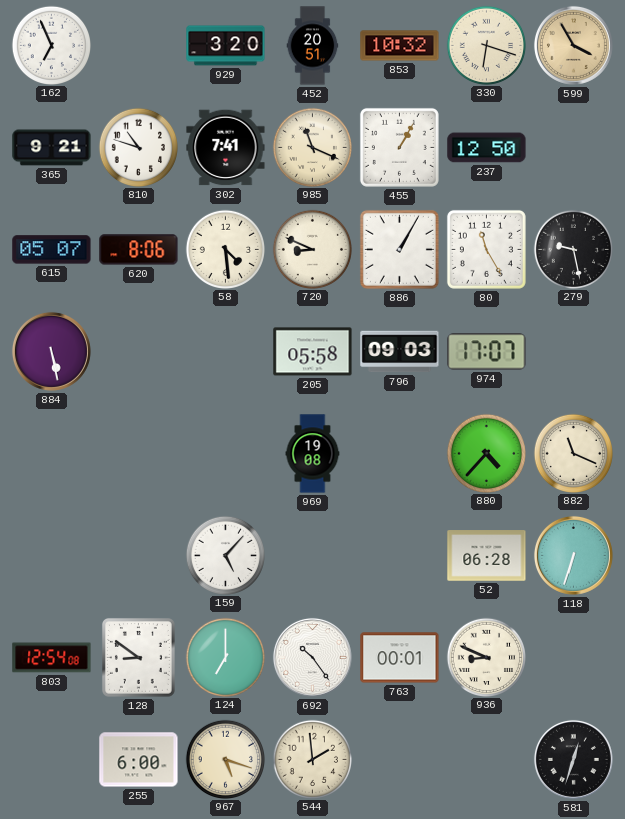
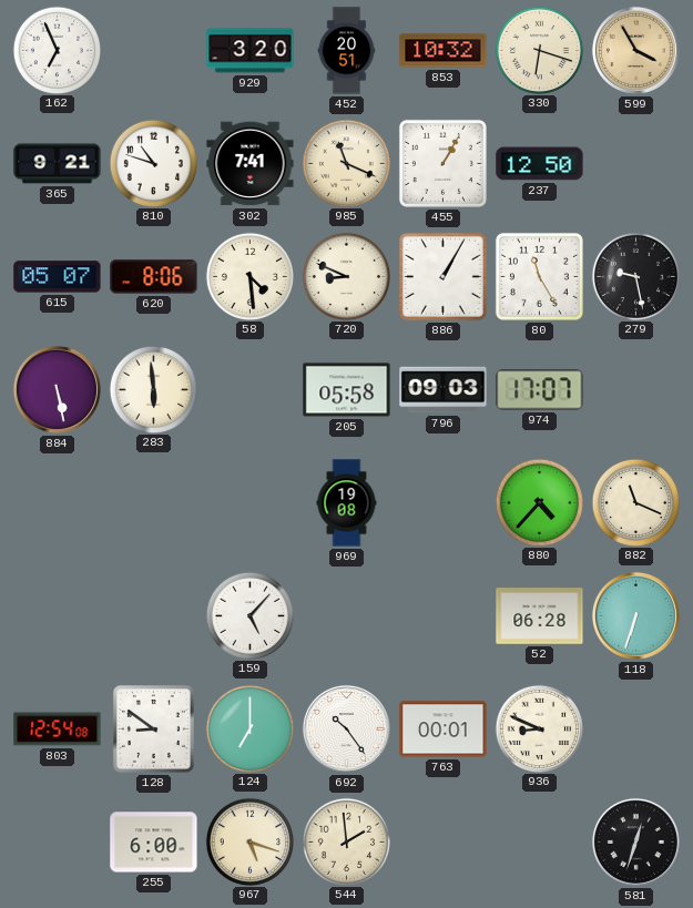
283: none -> 5:59 (153, 389)
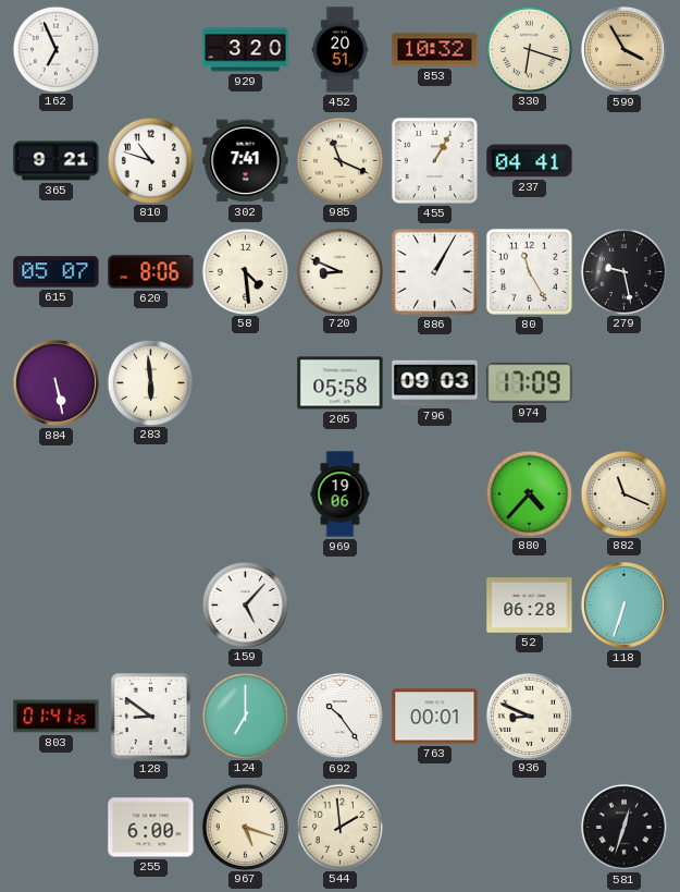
237: 12:50 -> 04:41 (530, 161)
974: 17:07 -> 17:09 (530, 383)
969: 19:08 -> 19:06 (341, 494)
803: 12:54 -> 01:41 (57, 717)
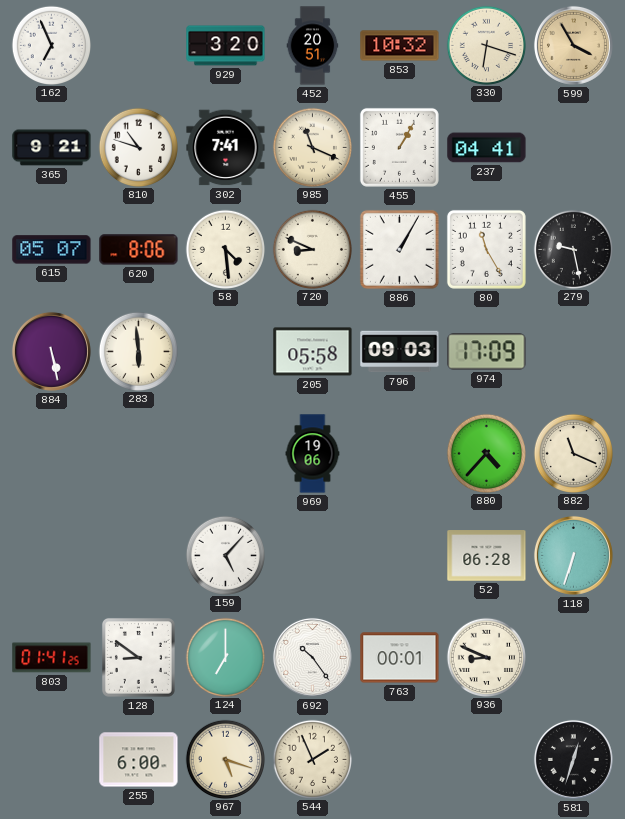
544: 1:59 -> 1:56 (312, 759)
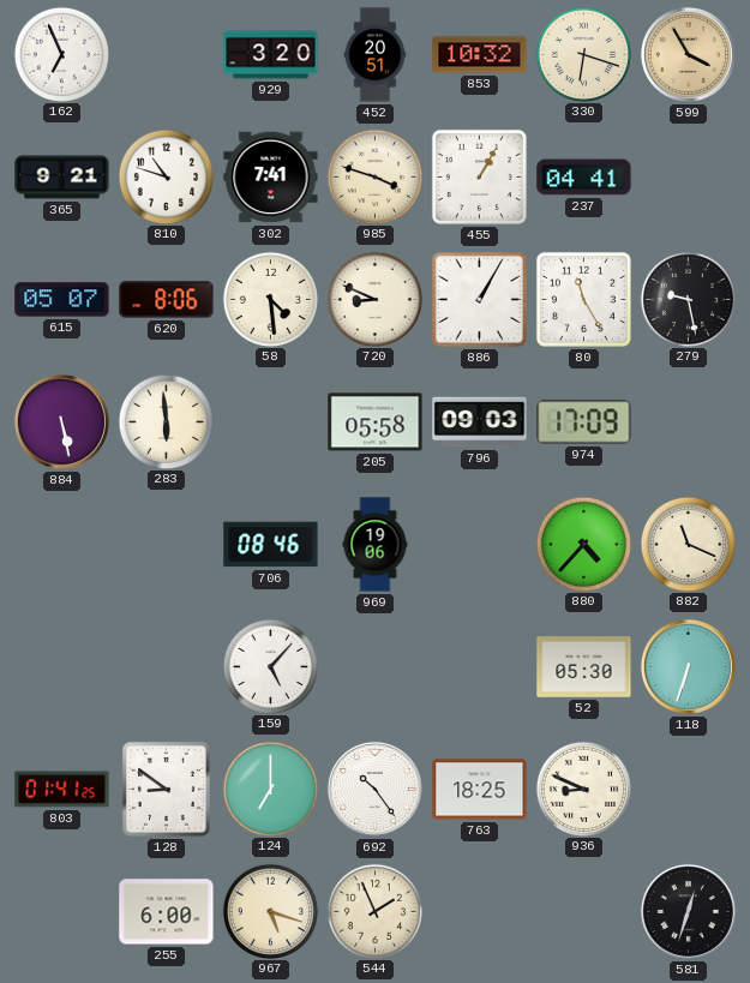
985: 11:19 -> 3:48 (374, 176)
706: none -> 08:46 (271, 545)
52: 06:28 -> 05:30 (584, 667)
763: 00:01 -> 18:25 (480, 790)
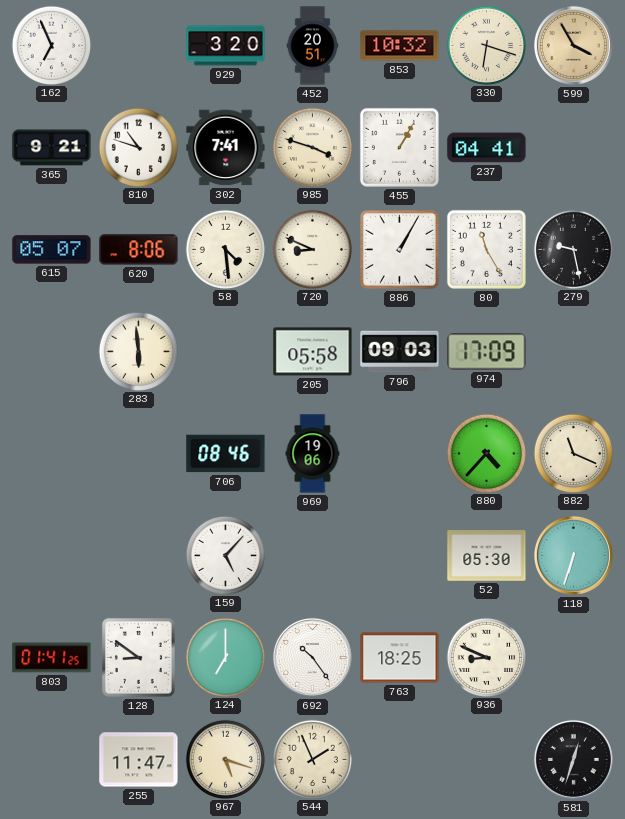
884: 5:28 -> none (61, 421)
255: 6:00 -> 11:47 (139, 760)
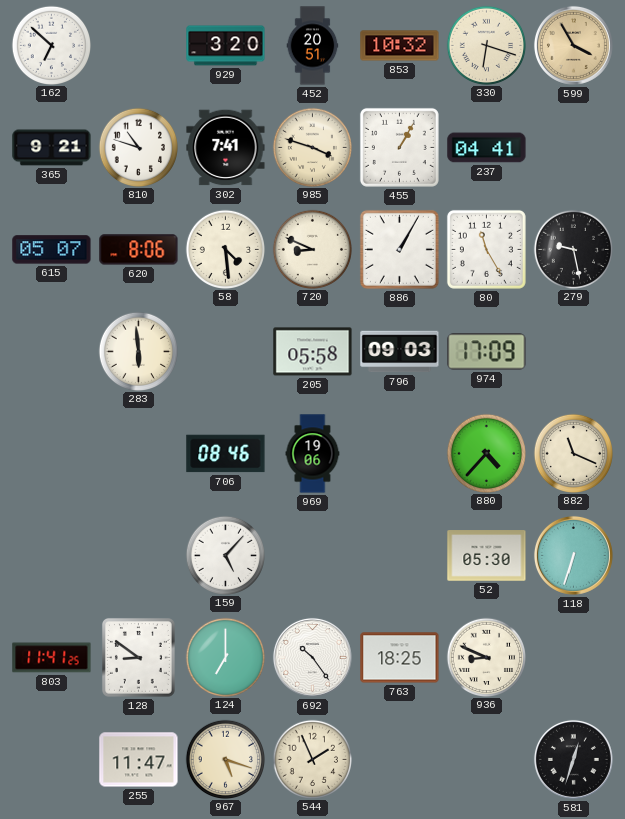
162: 6:56 -> 6:52 (51, 45)
803: 01:41 -> 11:41 (52, 658)
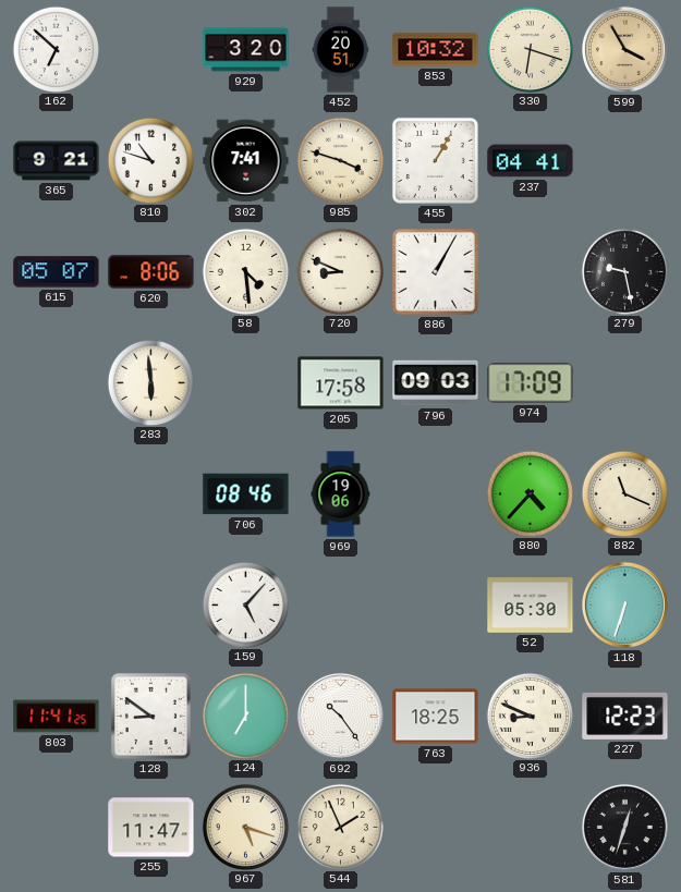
80: 11:25 -> none (486, 249)
205: 05:58 -> 17:58 (341, 383)
227: none -> 12:23 (625, 716)
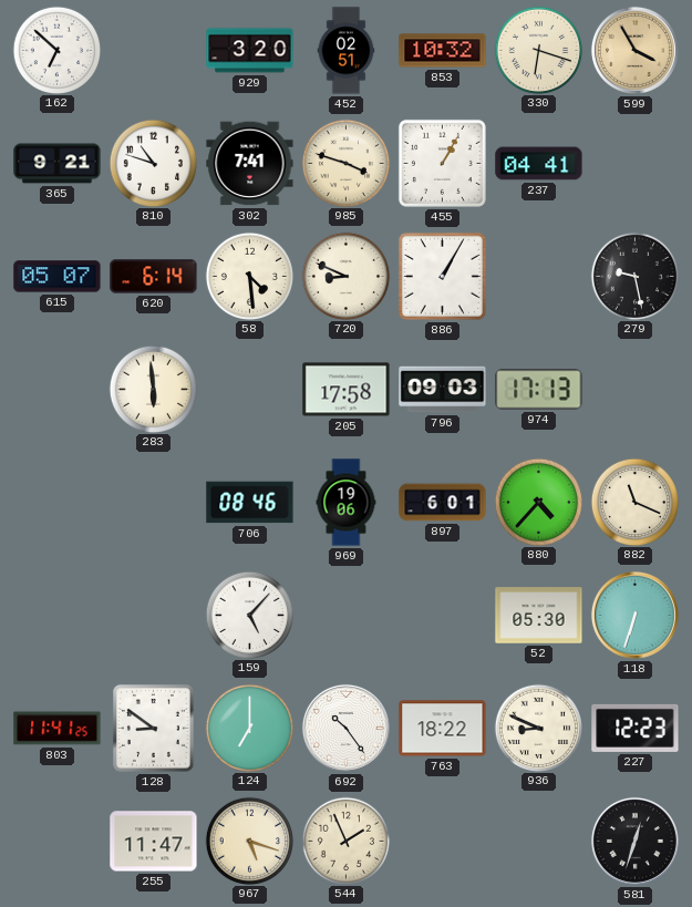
452: 20:51 -> 02:51 (347, 51)
620: 8:06 -> 6:14 (154, 277)
974: 17:09 -> 17:13 (539, 390)
897: none -> 6:01 (443, 503)
763: 18:25 -> 18:22 (443, 729)
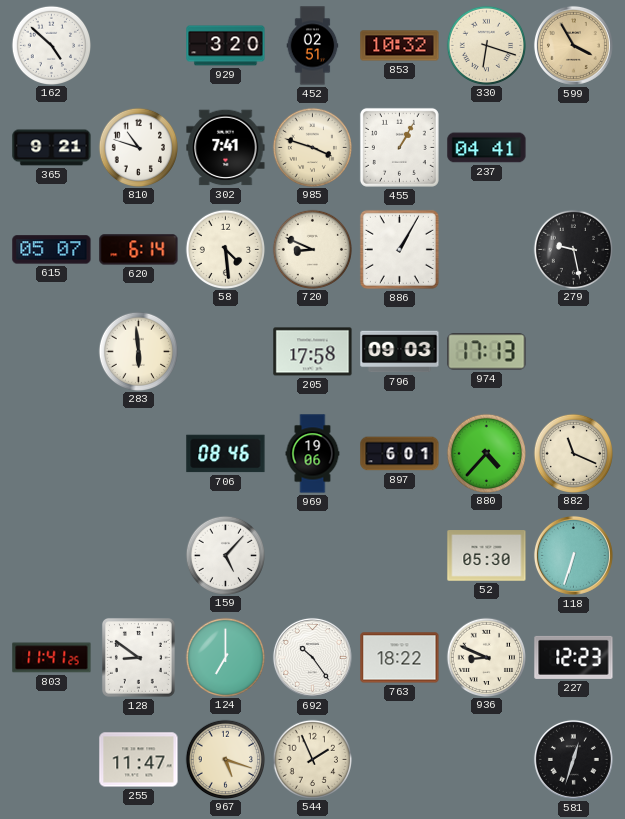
162: 6:52 -> 4:52 (51, 45)
